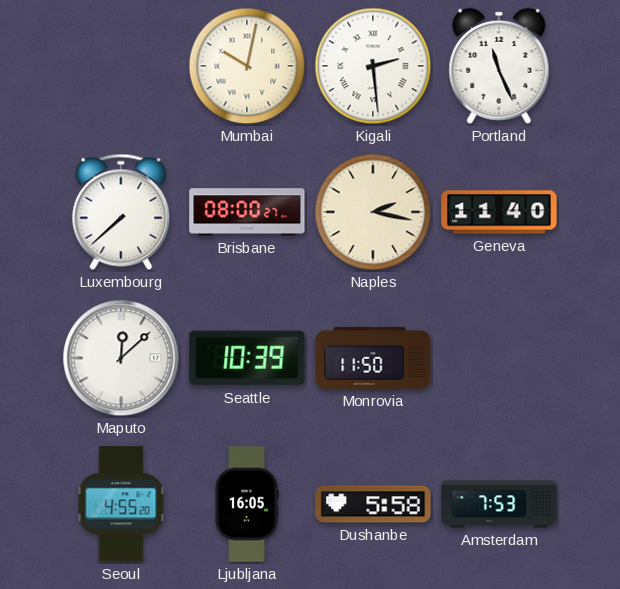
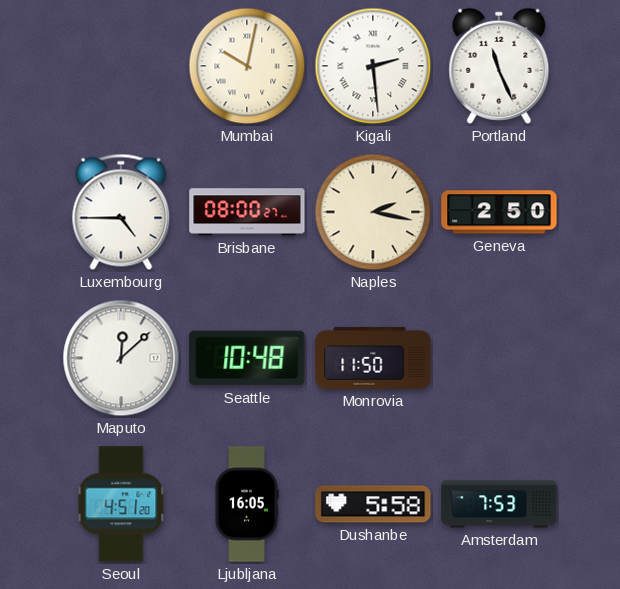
Luxembourg: 7:38 -> 4:45 (121, 212)
Geneva: 11:40 -> 2:50 (499, 212)
Seattle: 10:39 -> 10:48 (247, 358)
Seoul: 4:55 -> 4:51 (121, 504)
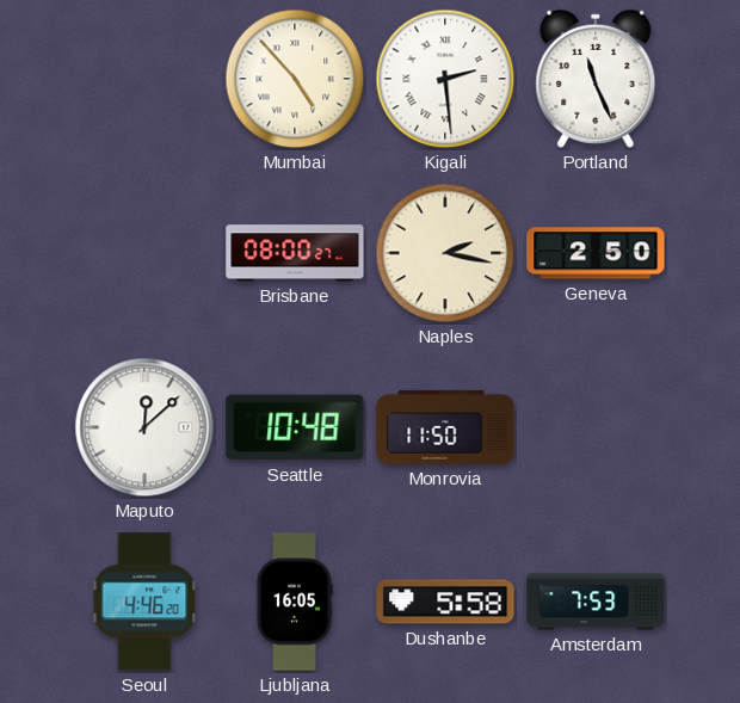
Mumbai: 10:02 -> 4:53 (295, 79)
Luxembourg: 4:45 -> none (121, 212)
Seoul: 4:51 -> 4:46 (144, 602)
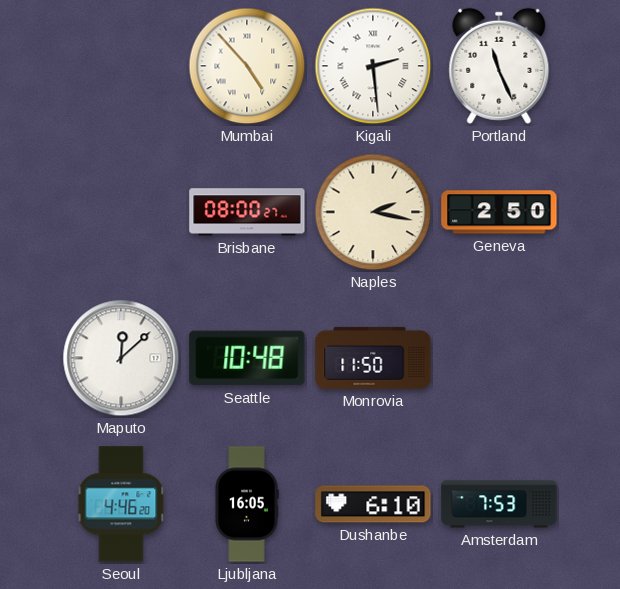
Dushanbe: 5:58 -> 6:10 (373, 504)
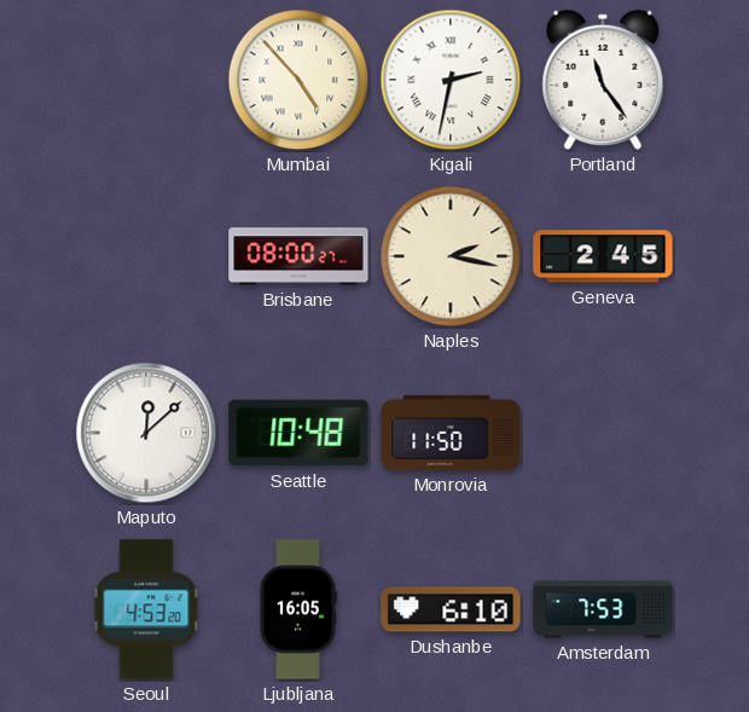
Kigali: 2:29 -> 2:32 (451, 80)
Portland: 11:26 -> 11:24 (603, 80)
Geneva: 2:50 -> 2:45 (603, 256)
Seoul: 4:46 -> 4:53 (146, 609)
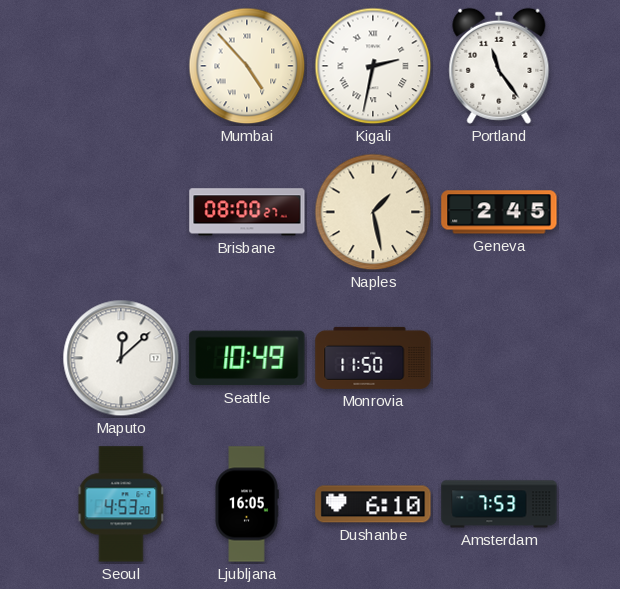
Naples: 2:17 -> 1:28 (373, 212)
Seattle: 10:48 -> 10:49 (247, 358)
